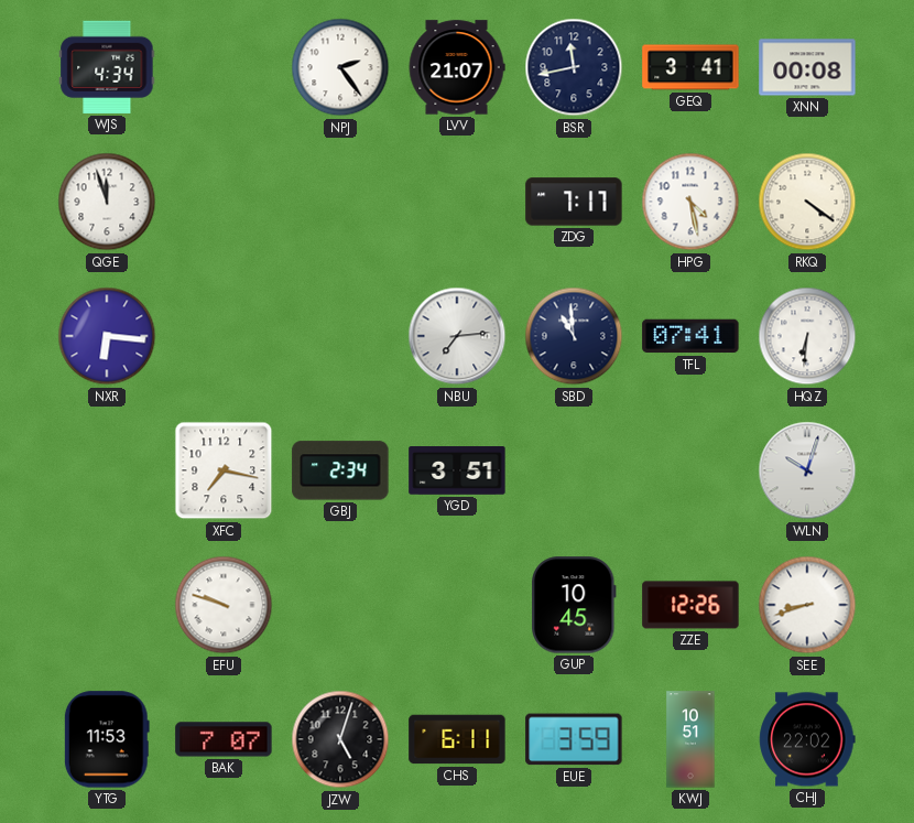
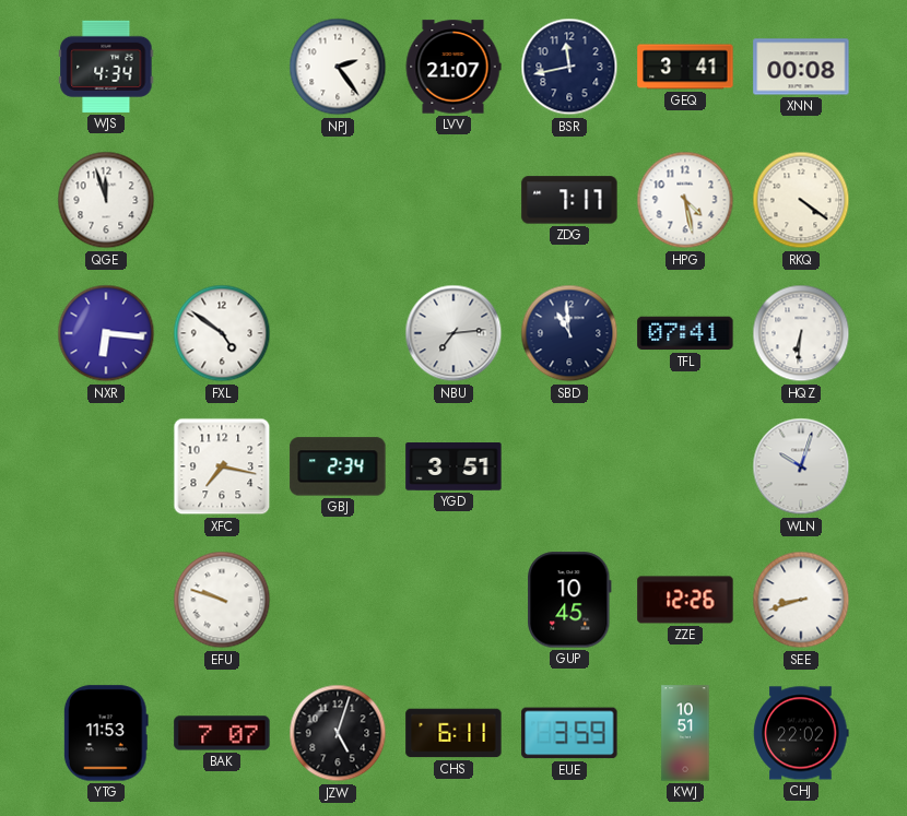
FXL: none -> 4:51 (222, 333)
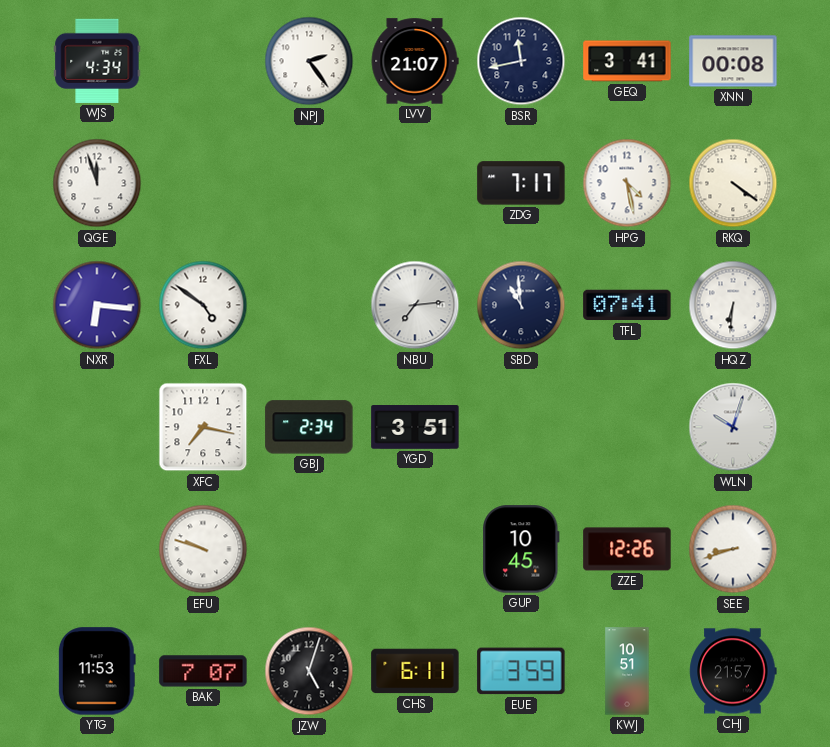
CHJ: 22:02 -> 21:57 (733, 671)
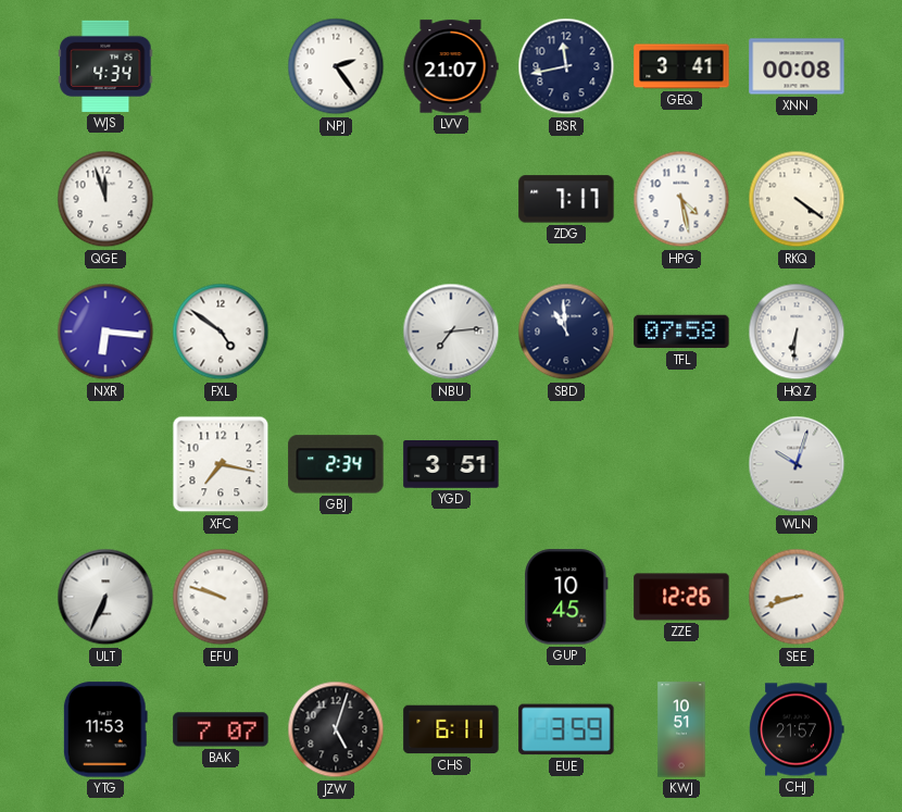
TFL: 07:41 -> 07:58 (681, 332)
ULT: none -> 6:34 (105, 597)
